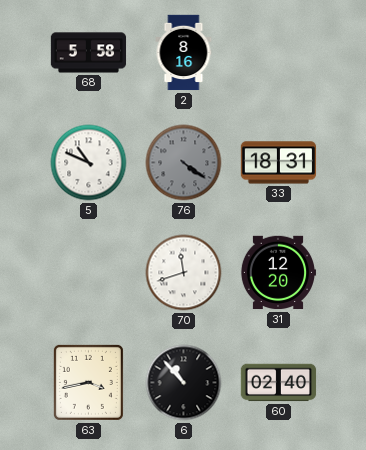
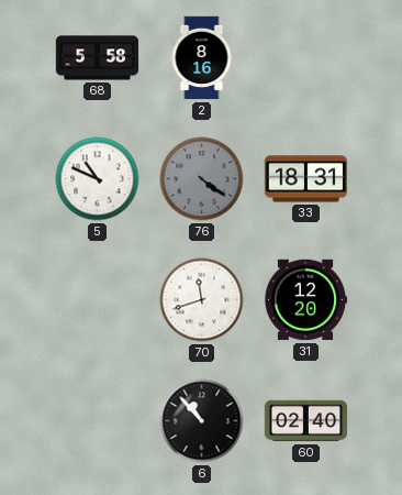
63: 3:43 -> none (88, 382)
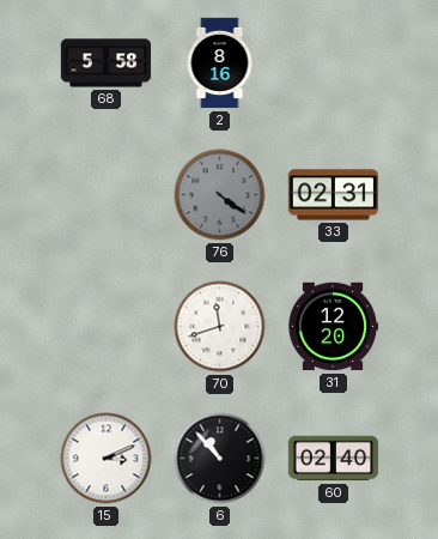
5: 10:49 -> none (98, 179)
33: 18:31 -> 02:31 (334, 195)
15: none -> 3:11 (107, 459)
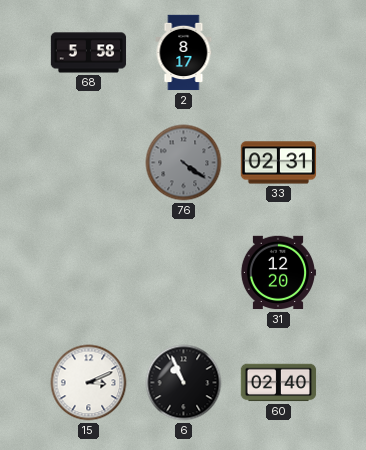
2: 8:16 -> 8:17 (184, 53)
70: 11:42 -> none (220, 327)
6: 10:53 -> 10:56 (184, 383)
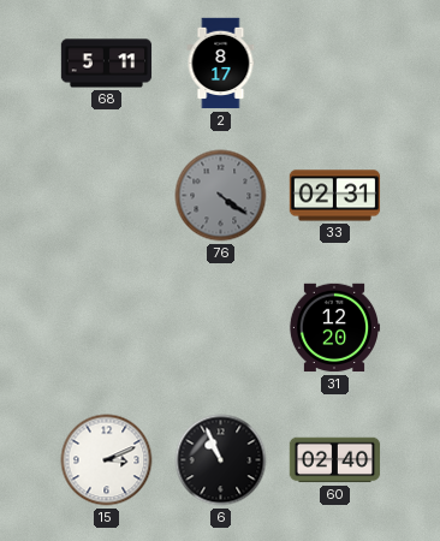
68: 5:58 -> 5:11 (107, 64)
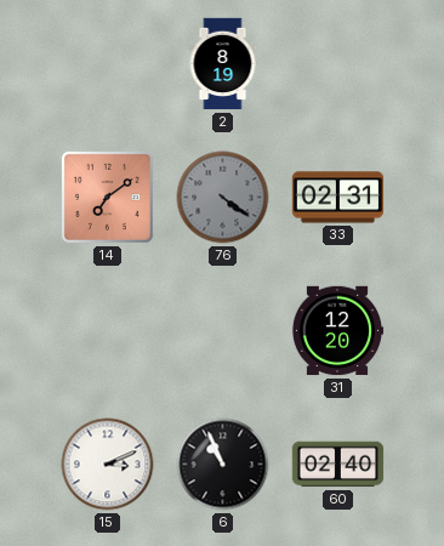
68: 5:11 -> none (107, 64)
2: 8:17 -> 8:19 (223, 64)
14: none -> 7:09 (107, 197)
